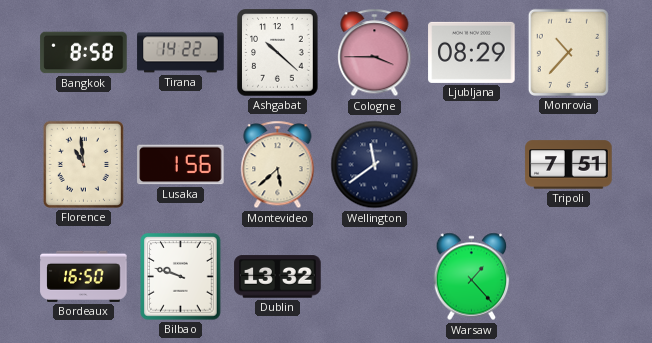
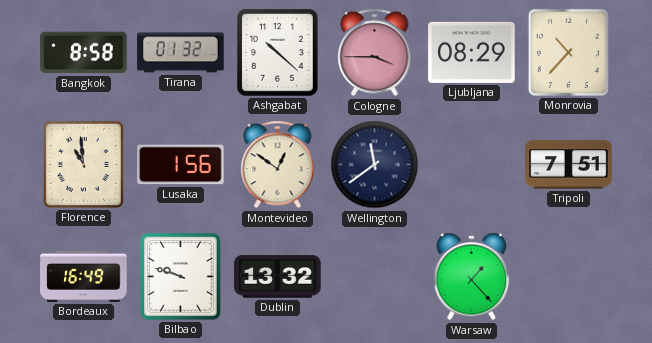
Tirana: 14:22 -> 01:32 (181, 53)
Montevideo: 5:38 -> 12:51 (278, 165)
Bordeaux: 16:50 -> 16:49 (84, 276)
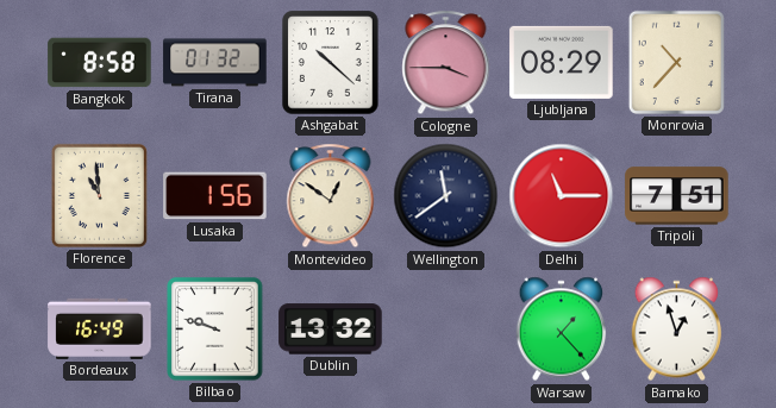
Delhi: none -> 11:15 (562, 196)
Bamako: none -> 12:57 (677, 329)
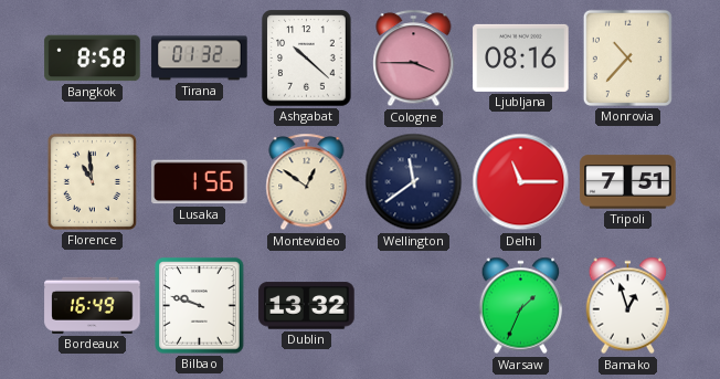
Ljubljana: 08:29 -> 08:16 (521, 57)
Warsaw: 1:23 -> 1:34 (521, 306)
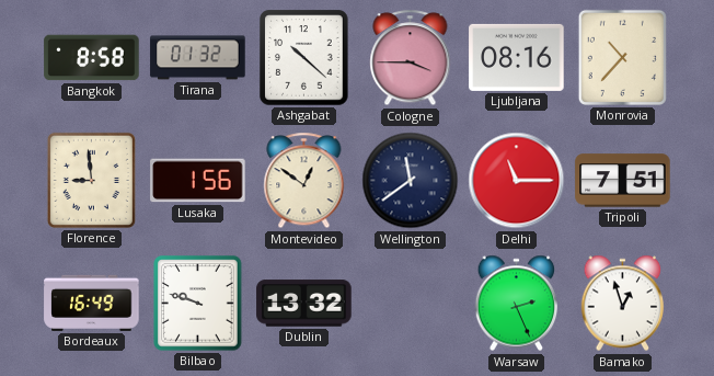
Florence: 10:59 -> 8:59 (91, 180)
Warsaw: 1:34 -> 2:26 (517, 304)
